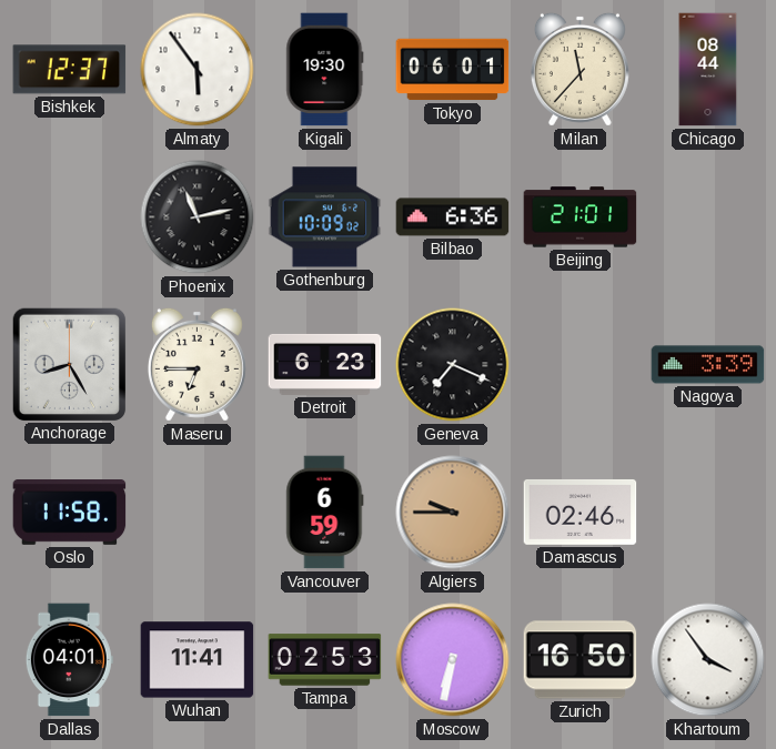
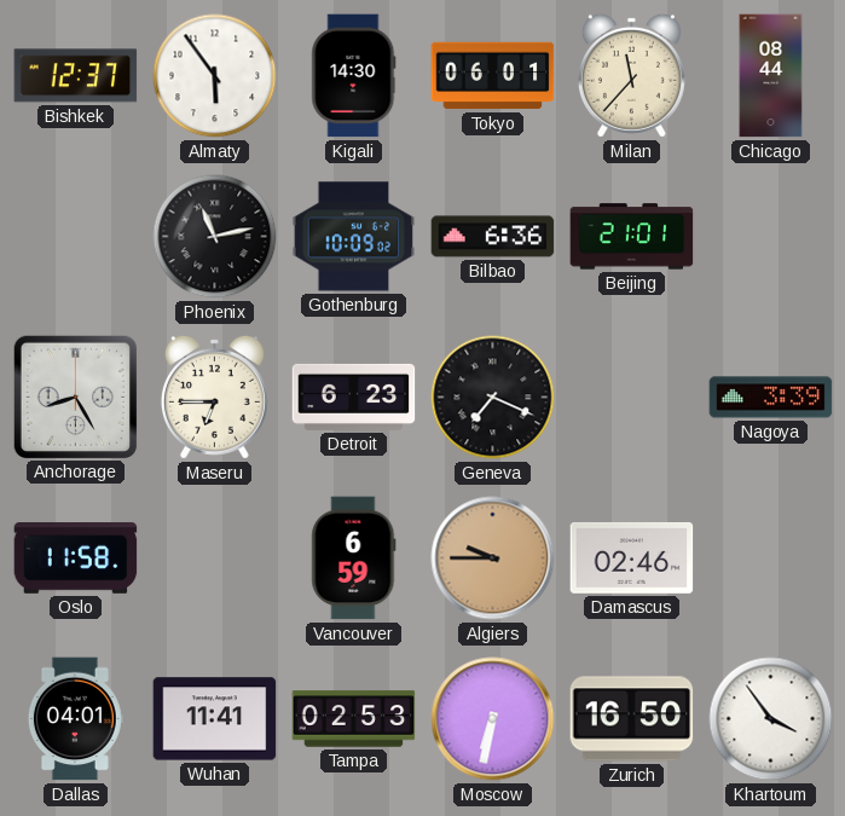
Kigali: 19:30 -> 14:30 (354, 76)
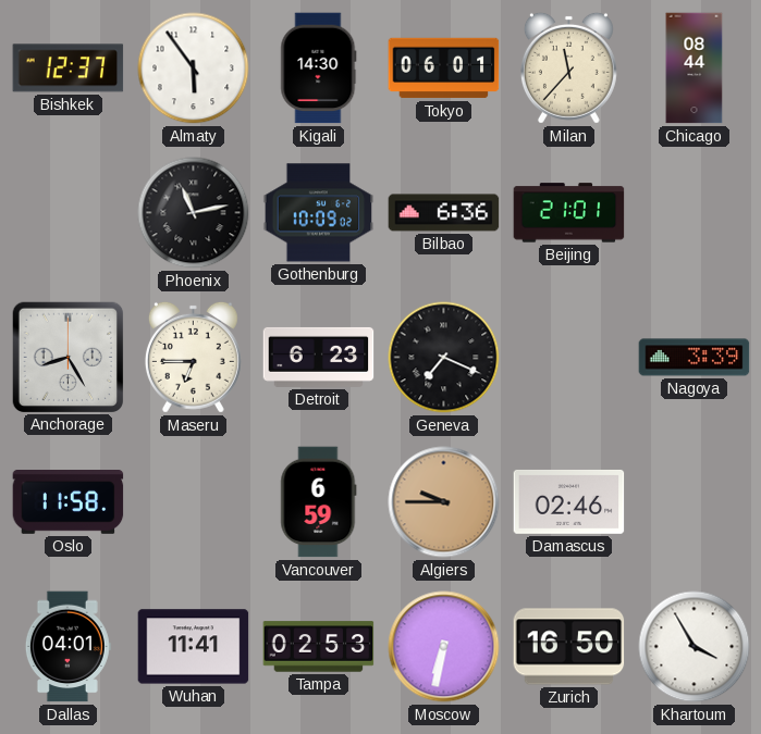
Khartoum: 3:54 -> 3:55 (695, 647)
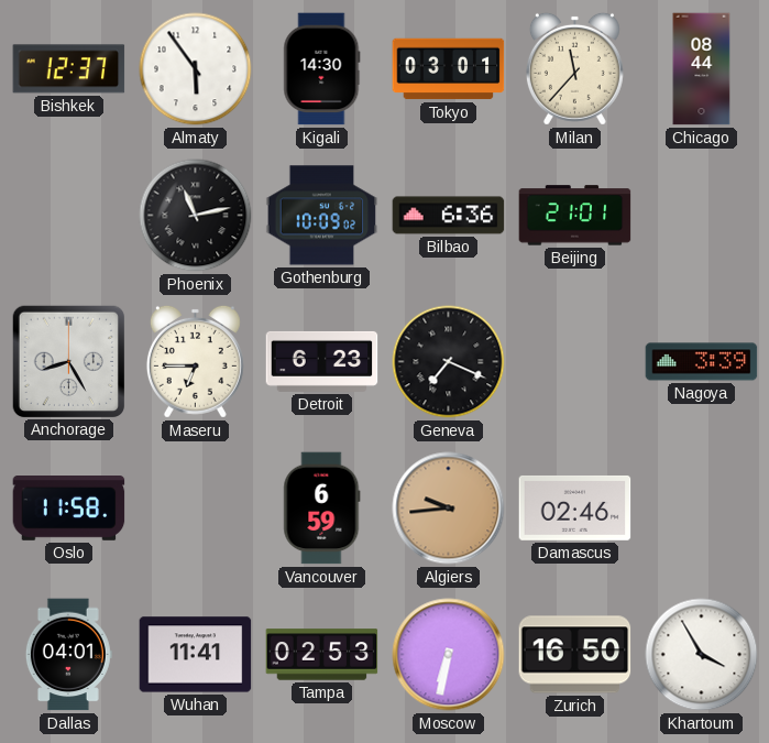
Tokyo: 06:01 -> 03:01 (449, 69)
Algiers: 9:45 -> 9:44 (449, 509)
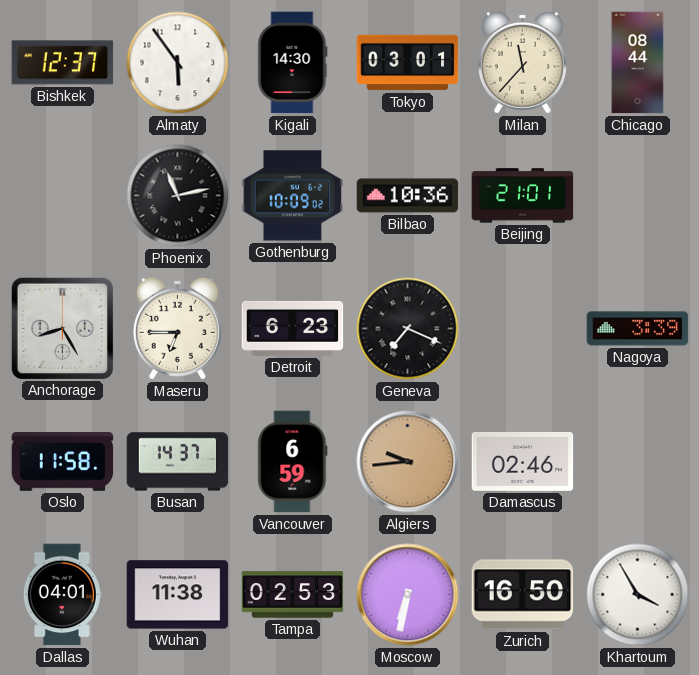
Bilbao: 6:36 -> 10:36 (408, 196)
Busan: none -> 14:37 (178, 462)
Wuhan: 11:41 -> 11:38 (178, 595)
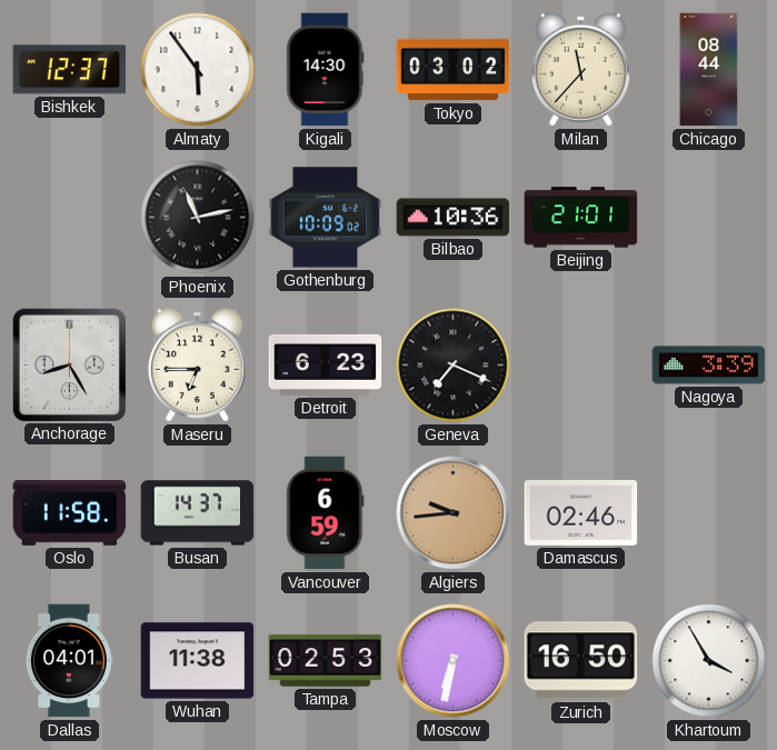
Tokyo: 03:01 -> 03:02 (454, 70)
